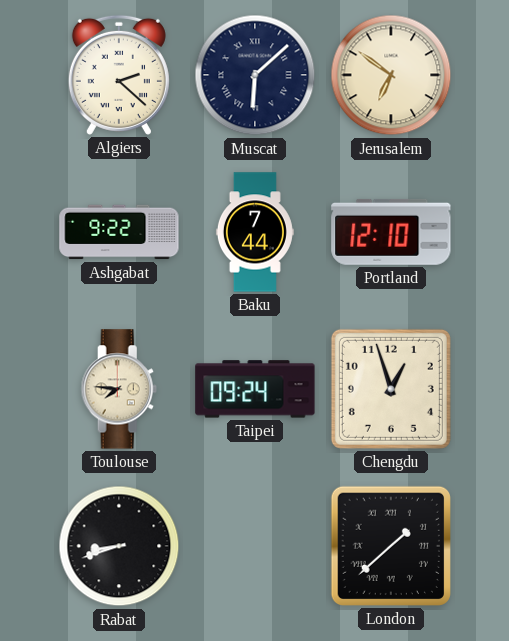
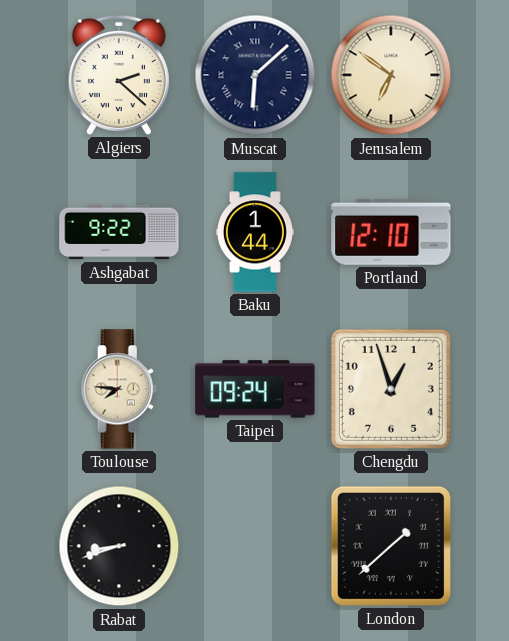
Baku: 7:44 -> 1:44 (255, 232)
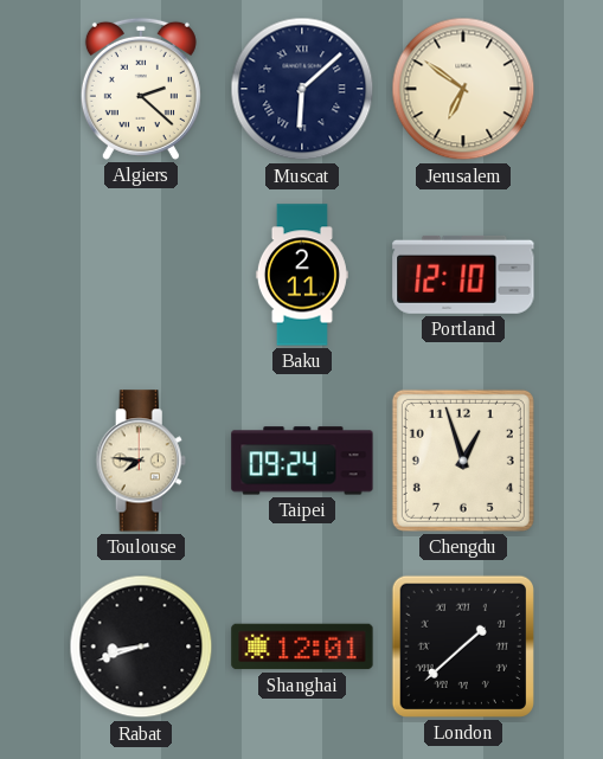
Ashgabat: 9:22 -> none (119, 232)
Baku: 1:44 -> 2:11 (302, 275)
Shanghai: none -> 12:01 (302, 647)
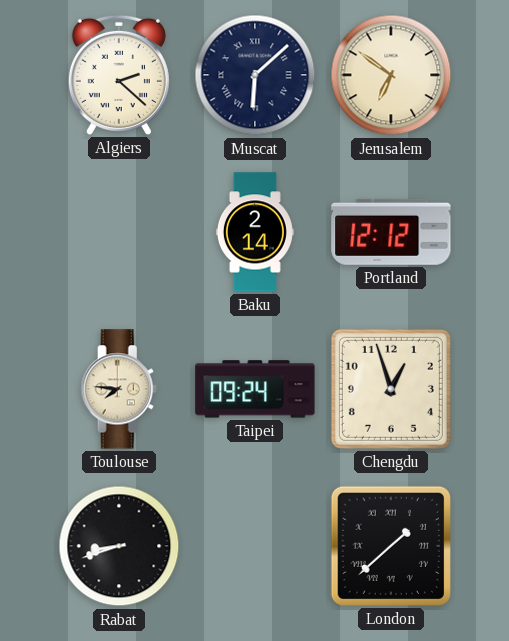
Baku: 2:11 -> 2:14 (255, 232)
Portland: 12:10 -> 12:12 (391, 232)
Shanghai: 12:01 -> none (302, 647)
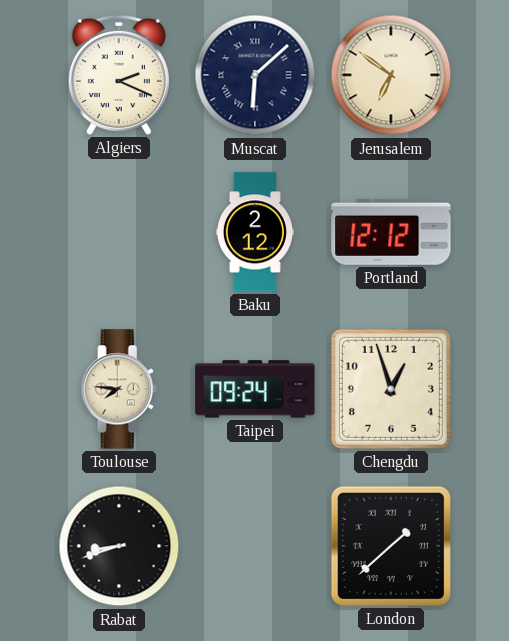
Algiers: 2:22 -> 2:19 (119, 75)
Baku: 2:14 -> 2:12 (255, 232)
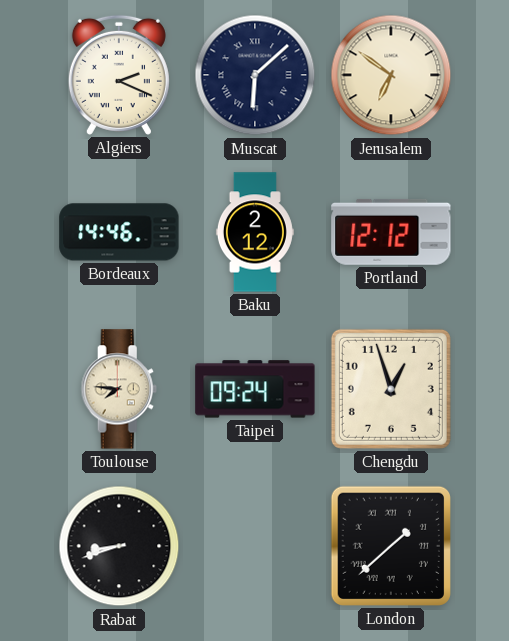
Bordeaux: none -> 14:46 (119, 232)
